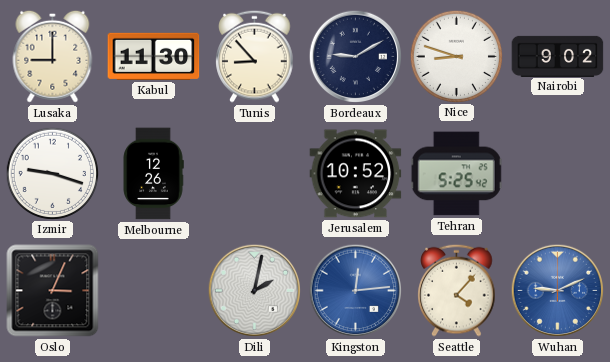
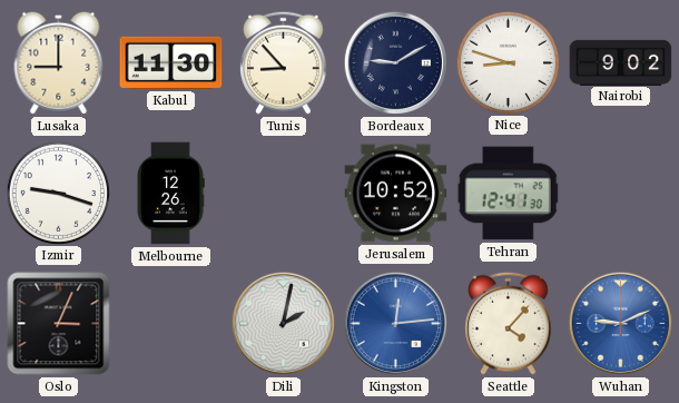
Tehran: 5:25 -> 12:41 (508, 194)
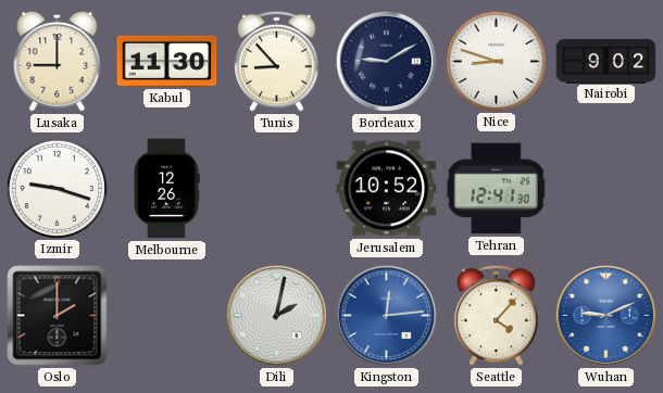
Oslo: 3:04 -> 2:00 (58, 316)
